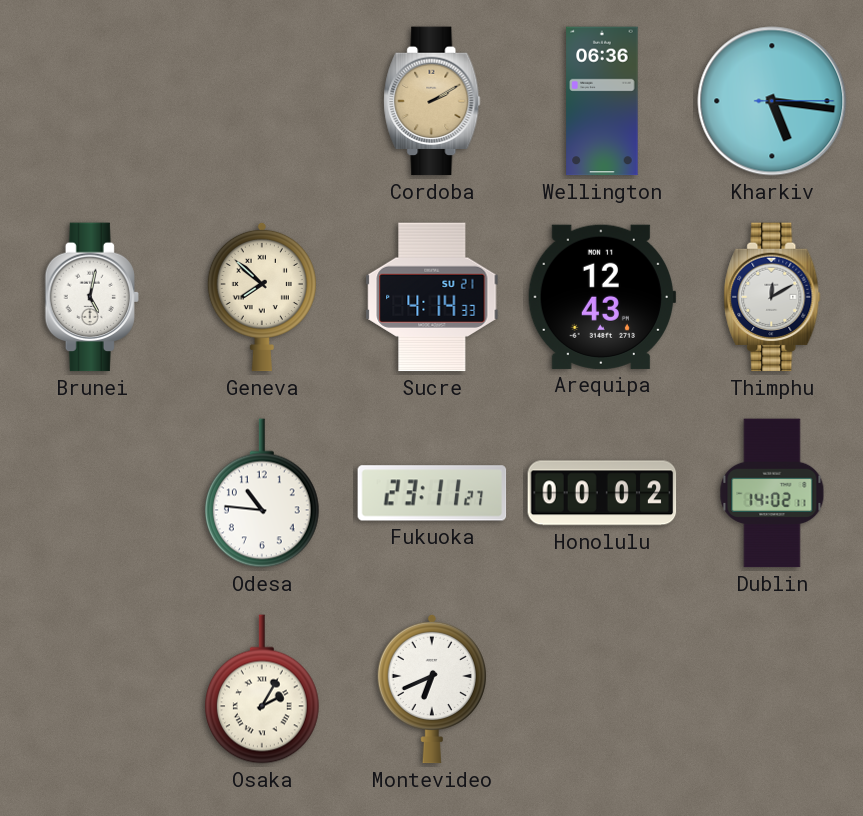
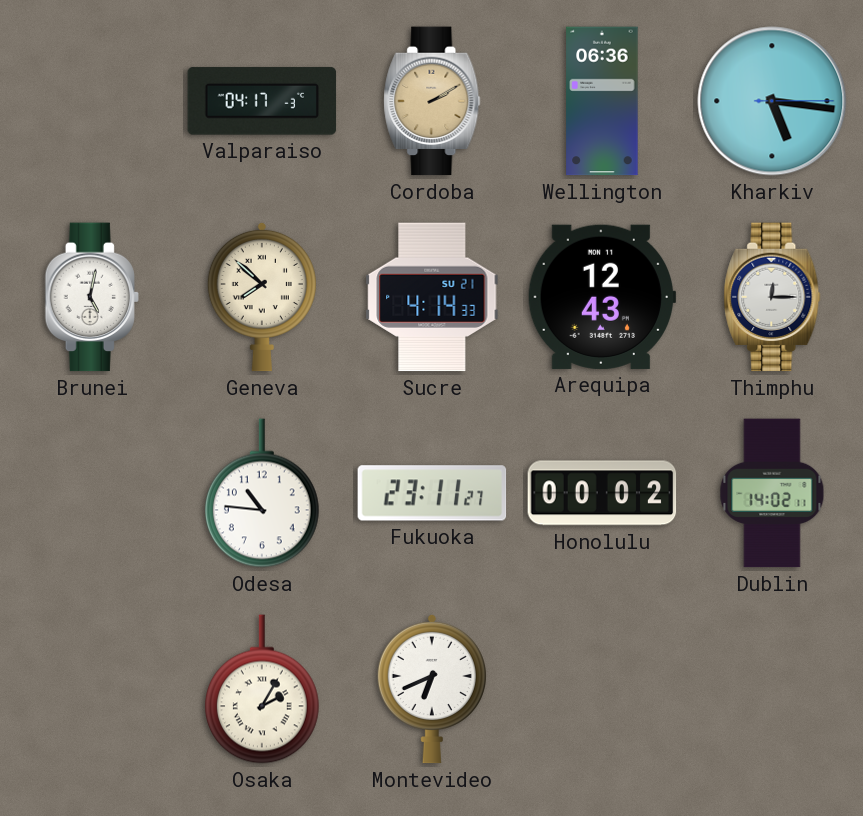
Valparaiso: none -> 04:17 (262, 101)
Thimphu: 12:10 -> 12:15 (772, 297)
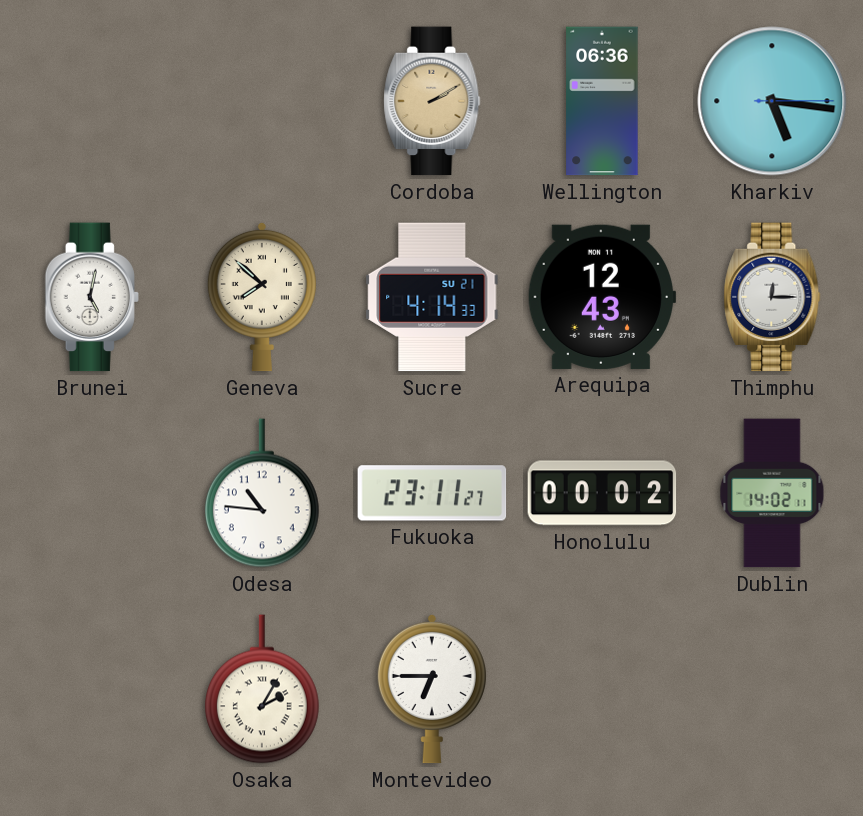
Valparaiso: 04:17 -> none (262, 101)
Montevideo: 6:41 -> 6:45 (432, 689)
